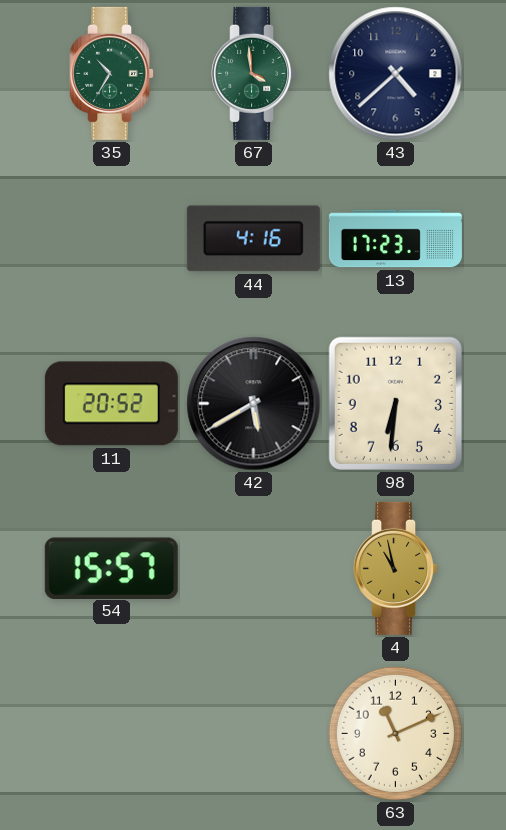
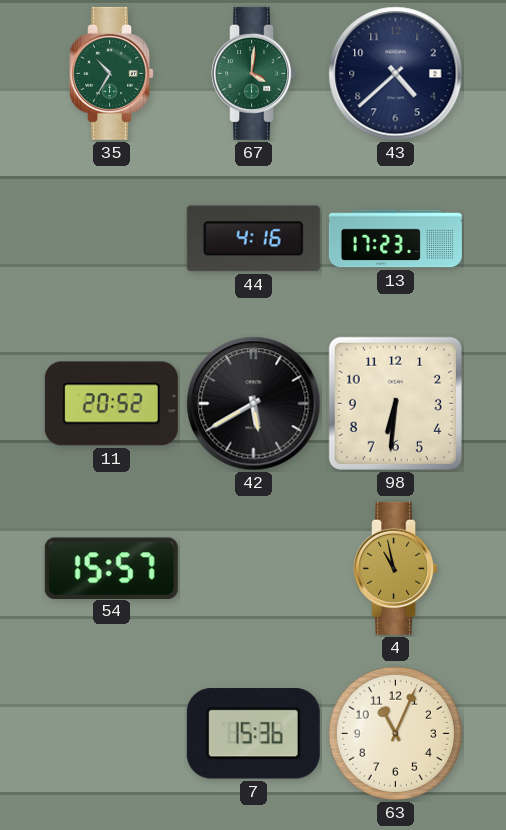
67: 3:59 -> 4:01 (254, 73)
7: none -> 15:36 (253, 734)
63: 11:11 -> 11:04 (395, 733)
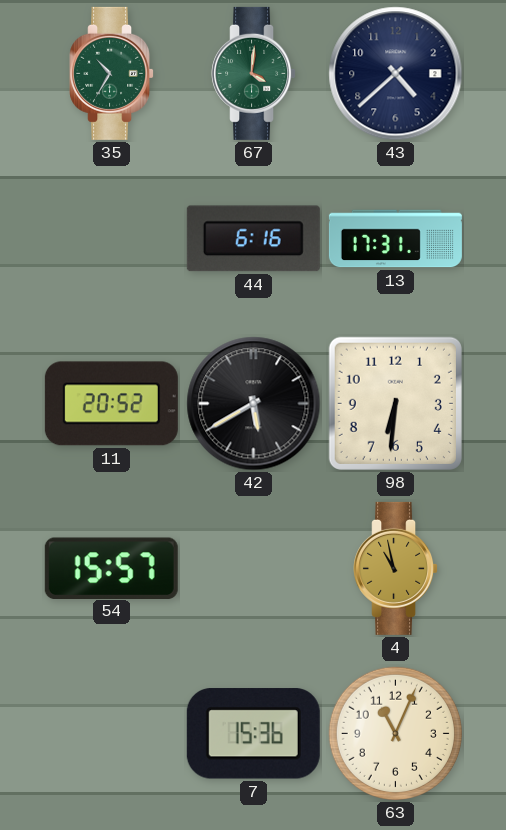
44: 4:16 -> 6:16 (253, 239)
13: 17:23 -> 17:31 (395, 239)
